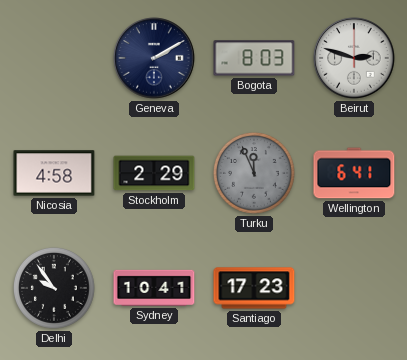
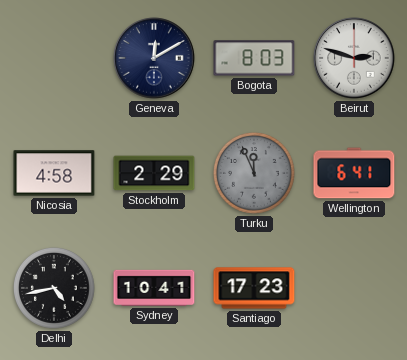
Geneva: 2:10 -> 12:10 (154, 58)
Delhi: 9:54 -> 4:43 (54, 288)
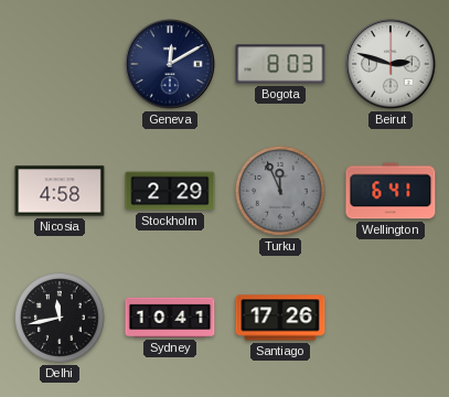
Delhi: 4:43 -> 11:43 (60, 318)
Santiago: 17:23 -> 17:26 (280, 318)
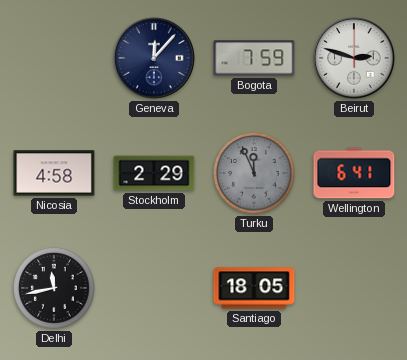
Geneva: 12:10 -> 12:07 (154, 58)
Bogota: 8:03 -> 7:59 (254, 58)
Sydney: 10:41 -> none (170, 318)
Santiago: 17:26 -> 18:05 (254, 288)
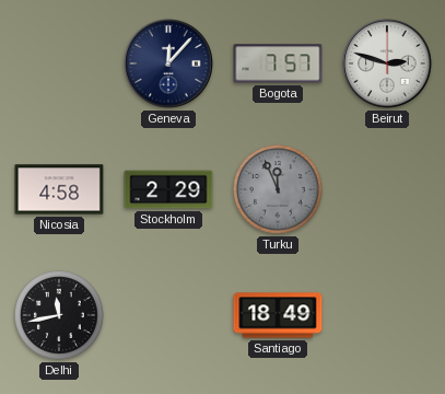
Bogota: 7:59 -> 7:57 (278, 63)
Wellington: 6:41 -> none (354, 173)
Santiago: 18:05 -> 18:49 (278, 315)
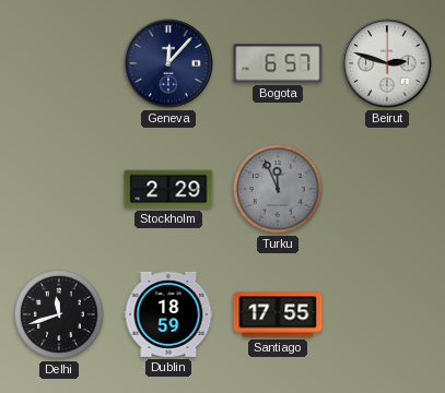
Bogota: 7:57 -> 6:57 (278, 63)
Nicosia: 4:58 -> none (59, 189)
Delhi: 11:43 -> 11:42 (59, 314)
Dublin: none -> 18:59 (168, 314)
Santiago: 18:49 -> 17:55 (278, 314)
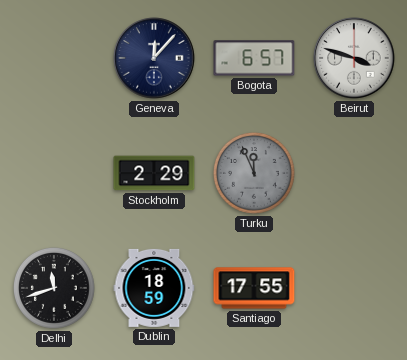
Beirut: 2:48 -> 3:48 (354, 58)
